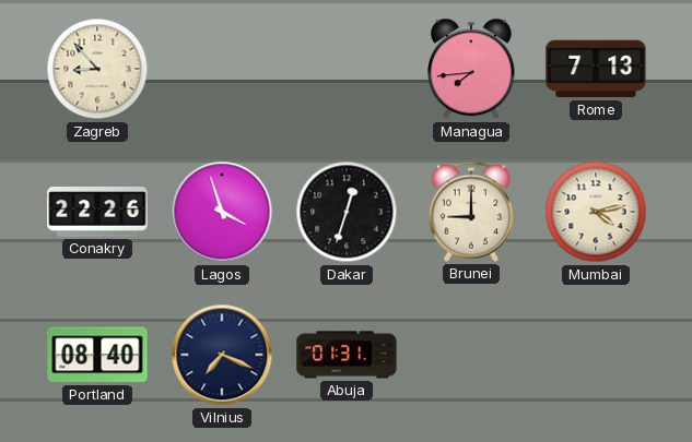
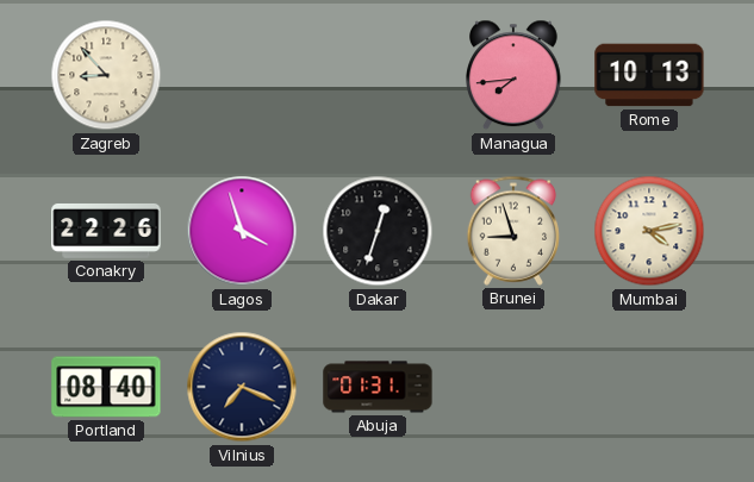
Rome: 7:13 -> 10:13 (649, 75)
Brunei: 9:00 -> 8:57 (512, 231)
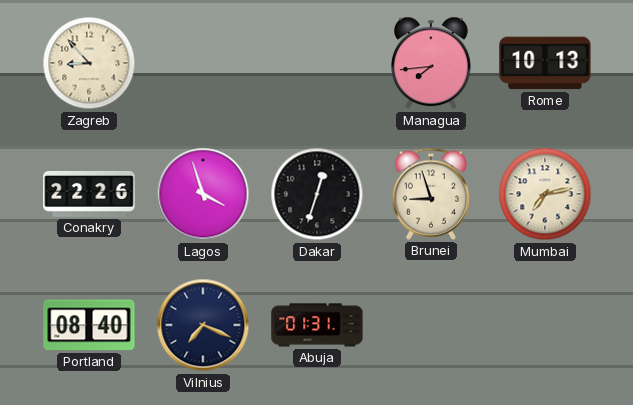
Mumbai: 4:13 -> 7:13 (545, 194)
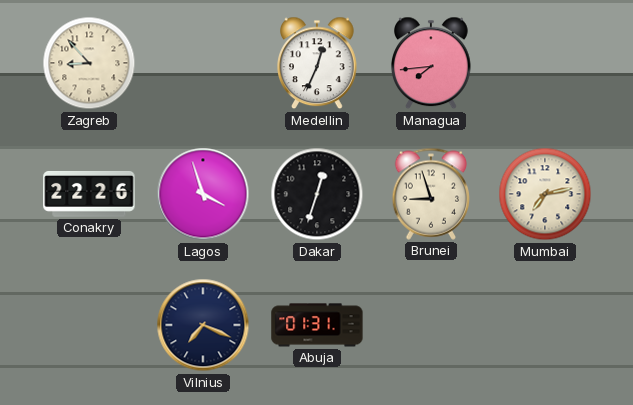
Medellin: none -> 12:34 (318, 63)
Rome: 10:13 -> none (545, 63)
Portland: 08:40 -> none (89, 325)
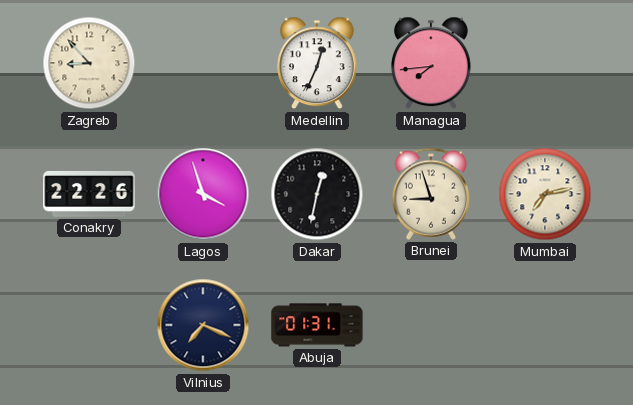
Dakar: 12:33 -> 12:32 (317, 194)
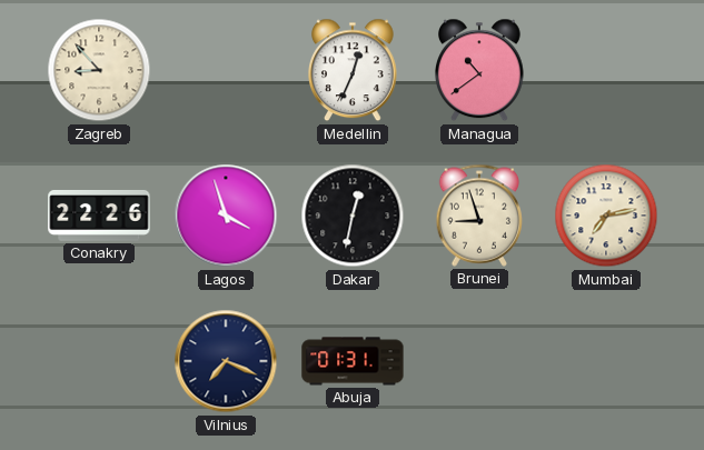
Managua: 7:44 -> 10:39 (480, 70)
